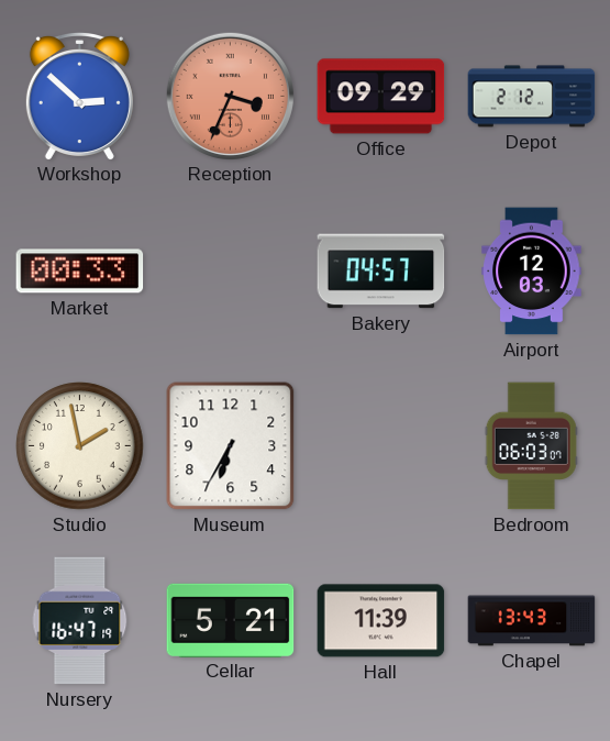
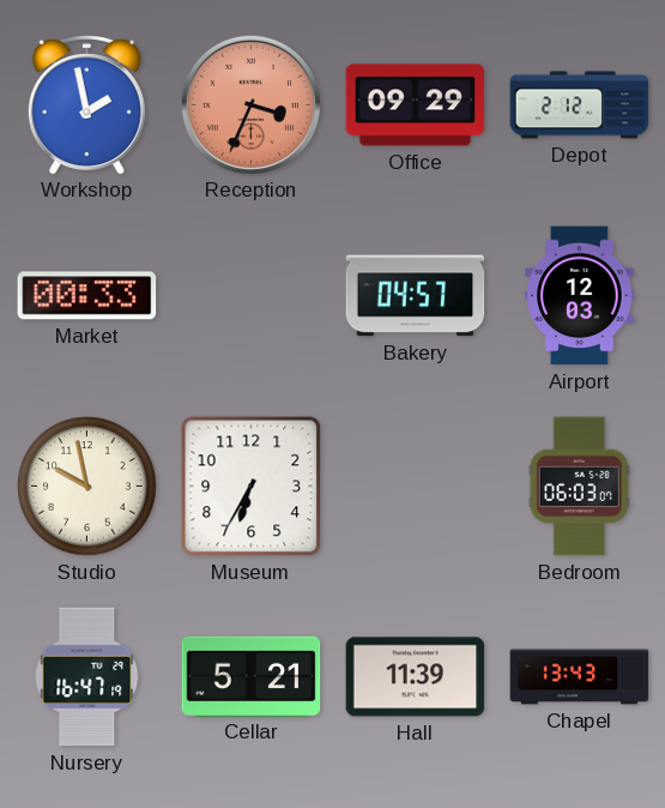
Workshop: 2:52 -> 1:58 (86, 104)
Studio: 1:58 -> 9:58 (87, 487)
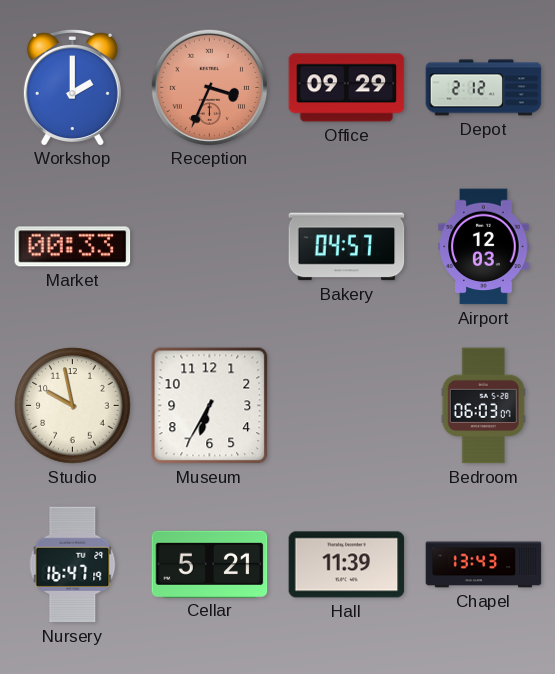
Workshop: 1:58 -> 2:00 (72, 87)
